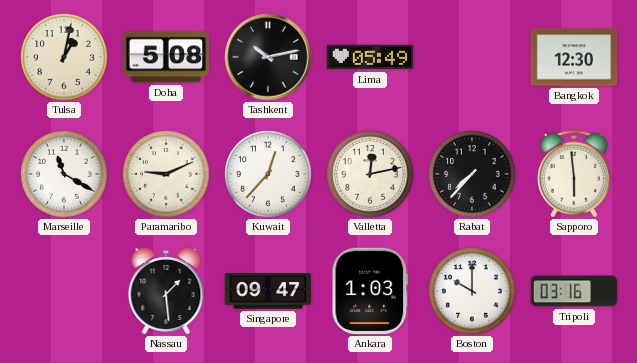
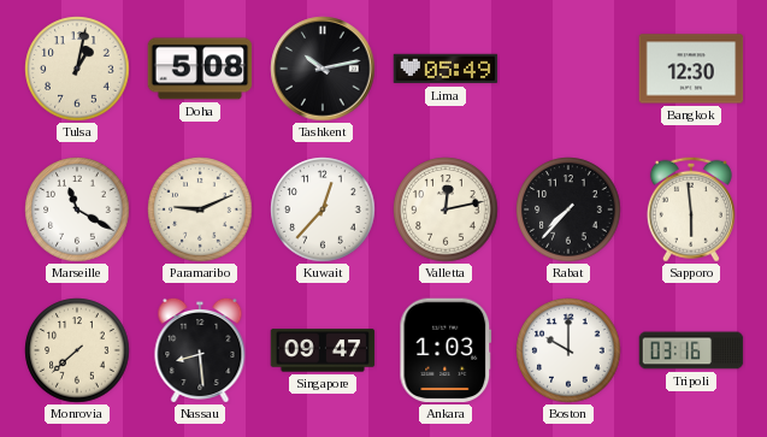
Monrovia: none -> 7:38 (77, 350)
Nassau: 1:29 -> 8:29 (200, 349)
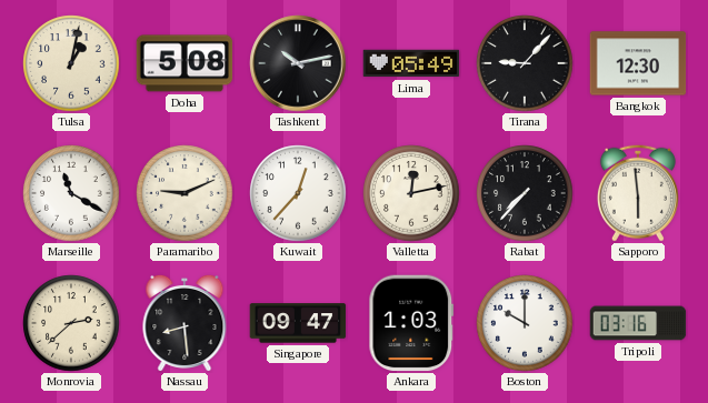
Tirana: none -> 9:07 (525, 63)
Monrovia: 7:38 -> 2:38 (71, 323)
